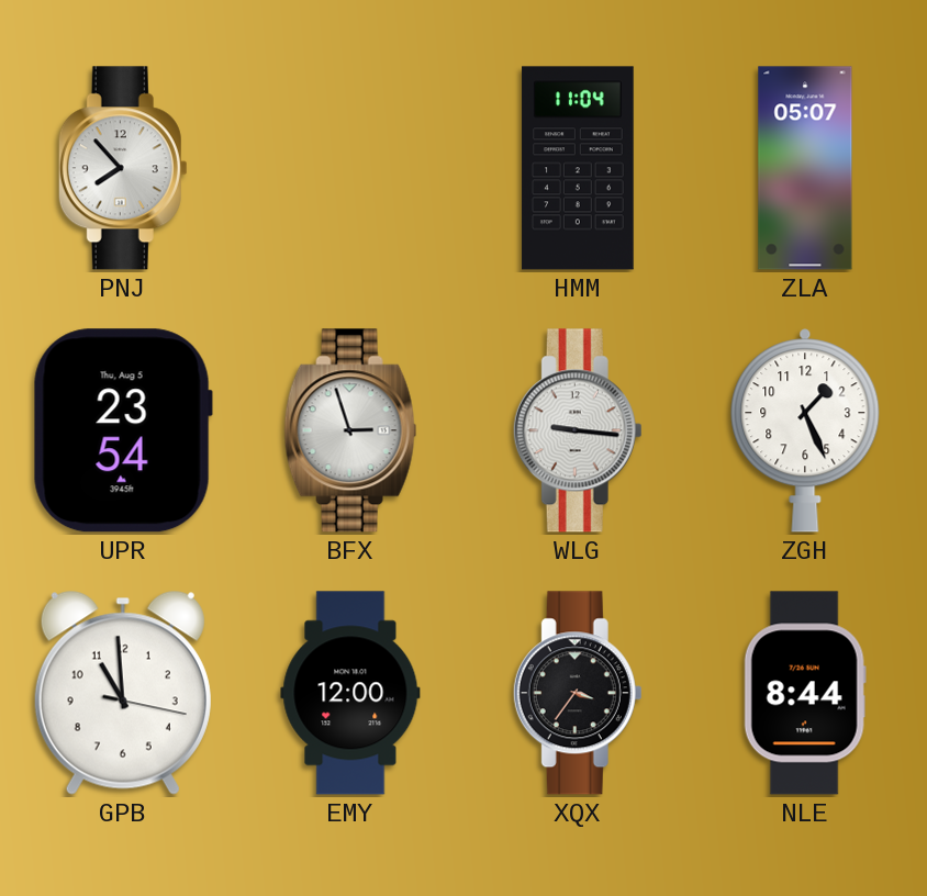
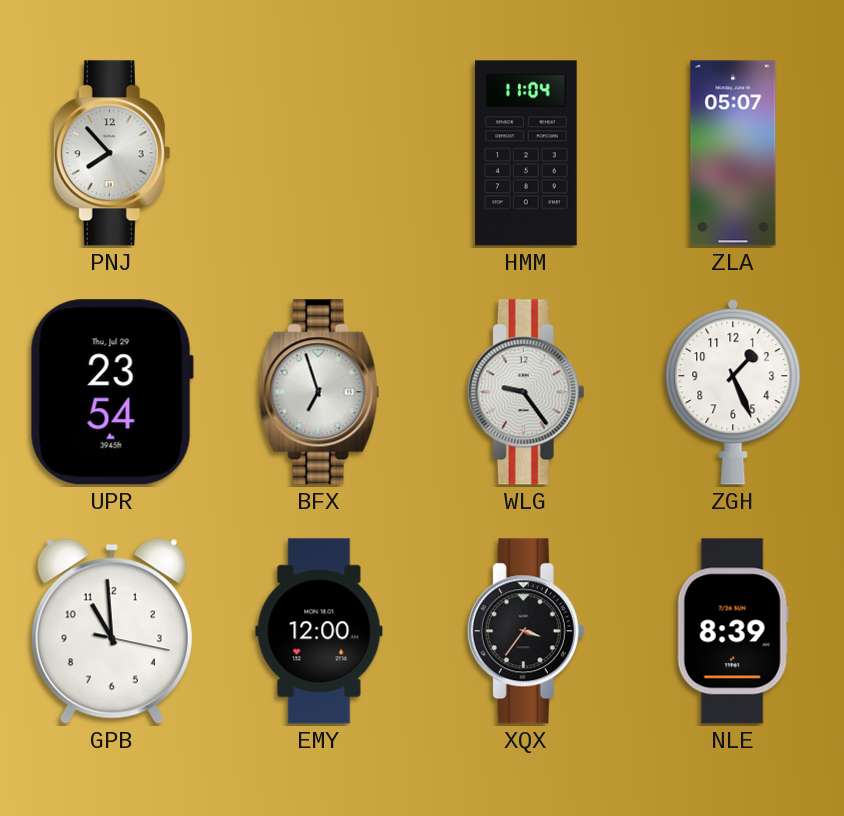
UPR date: Thu, Aug 5 -> Thu, Jul 29 (112, 392)
BFX: 2:57 -> 6:57 (319, 392)
WLG: 9:16 -> 9:24 (526, 392)
NLE: 8:44 -> 8:39 (733, 631)
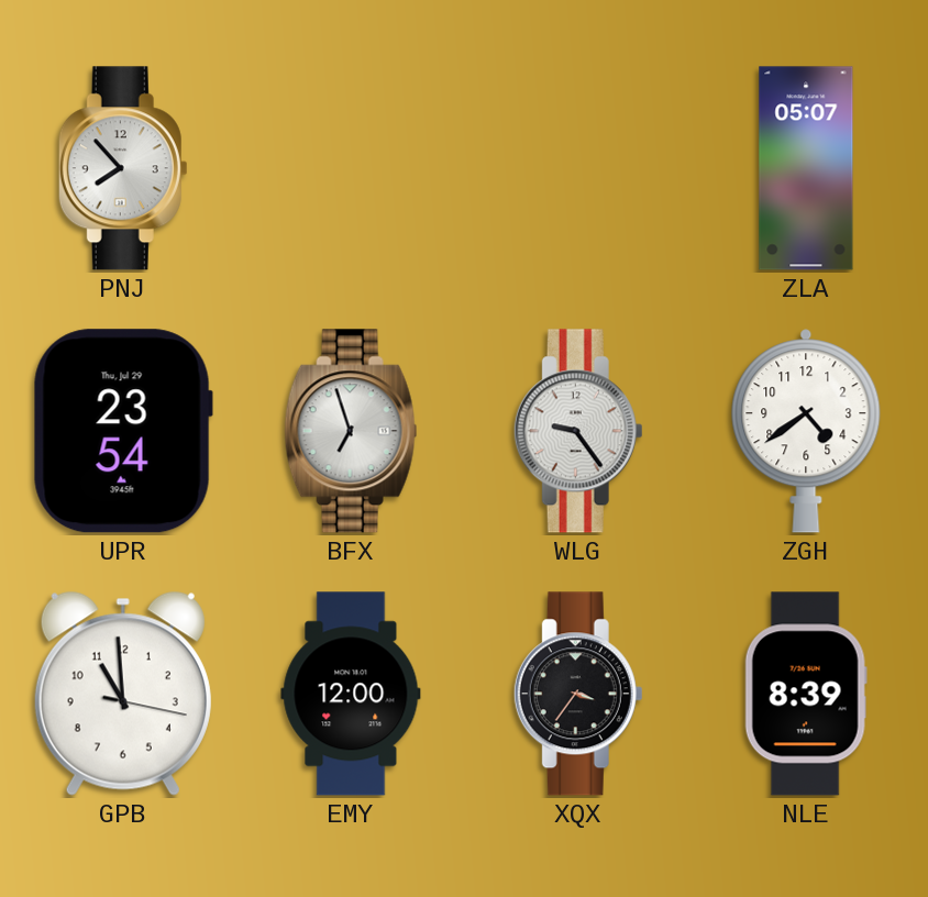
HMM: 11:04 -> none (526, 153)
ZGH: 1:26 -> 4:39 (806, 431)
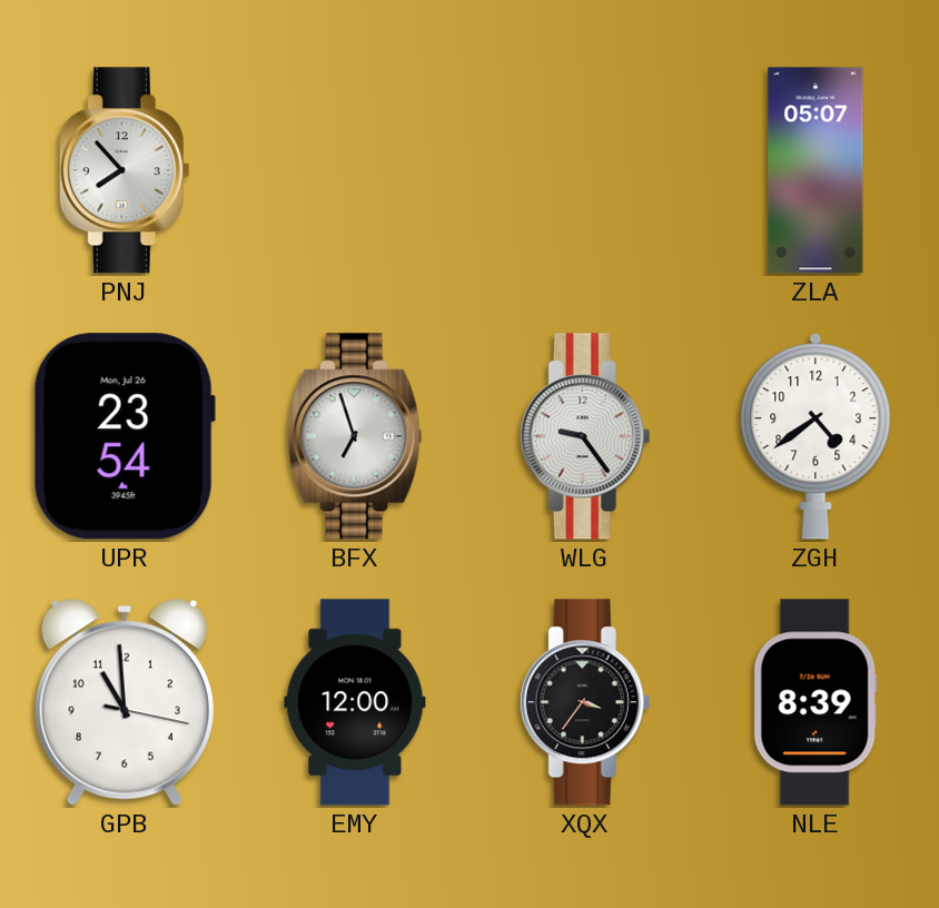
UPR date: Thu, Jul 29 -> Mon, Jul 26 (125, 436)
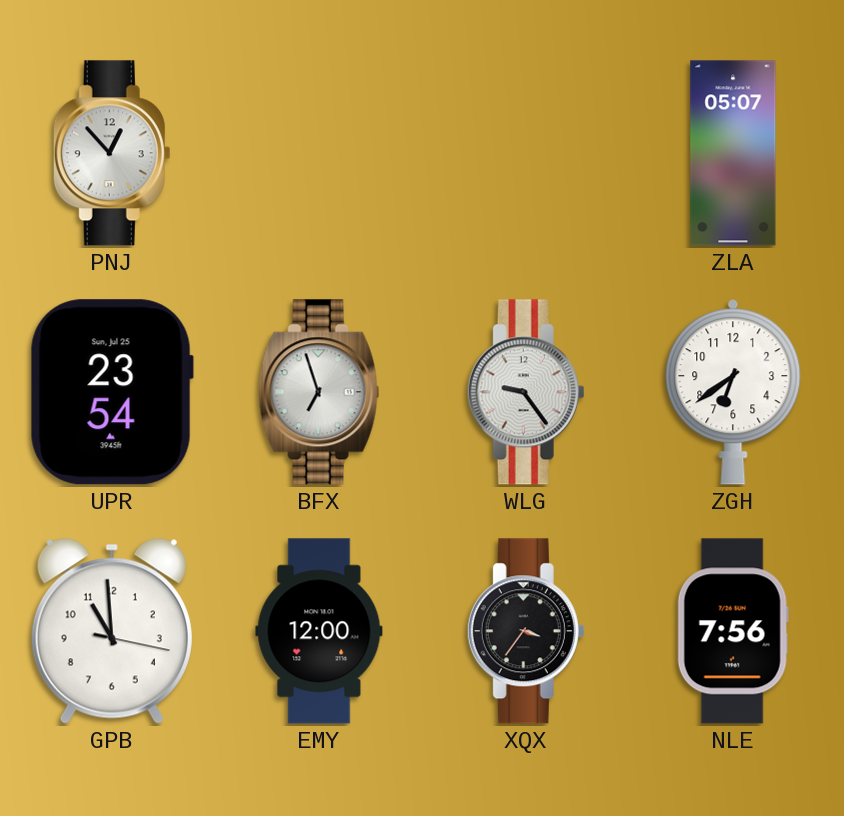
PNJ: 7:53 -> 12:53 (112, 153)
UPR date: Mon, Jul 26 -> Sun, Jul 25 (112, 392)
ZGH: 4:39 -> 6:39 (733, 392)
NLE: 8:39 -> 7:56 (733, 631)
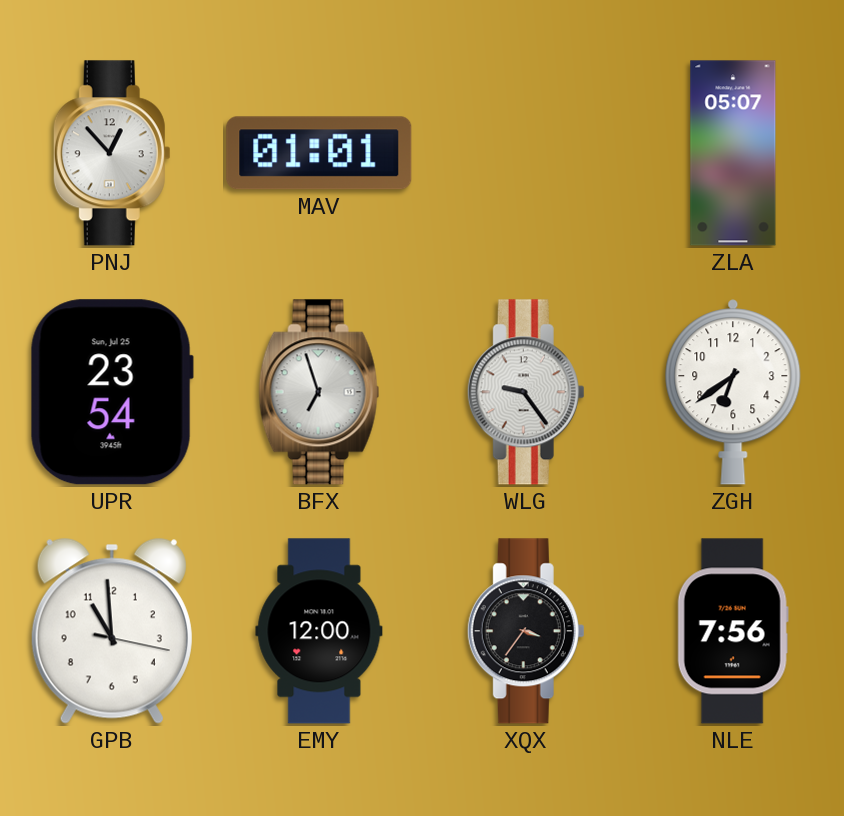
MAV: none -> 01:01 (319, 153)
